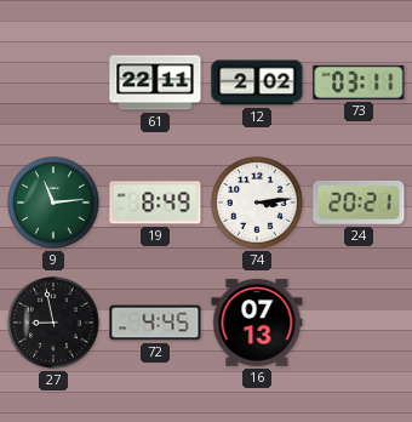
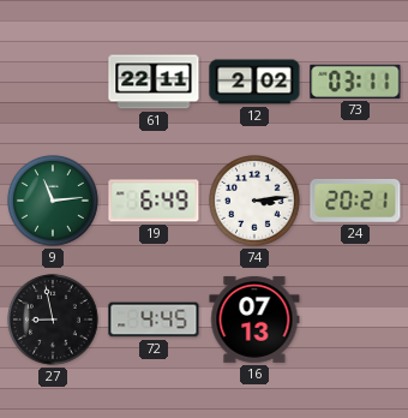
19: 8:49 -> 6:49 (154, 201)
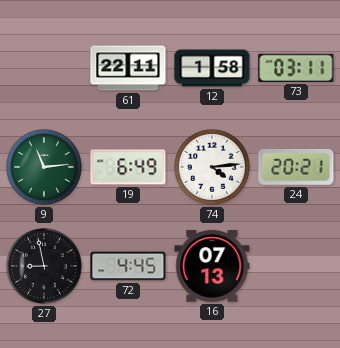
12: 2:02 -> 1:58 (212, 68)
74: 3:14 -> 4:14 (213, 168)
